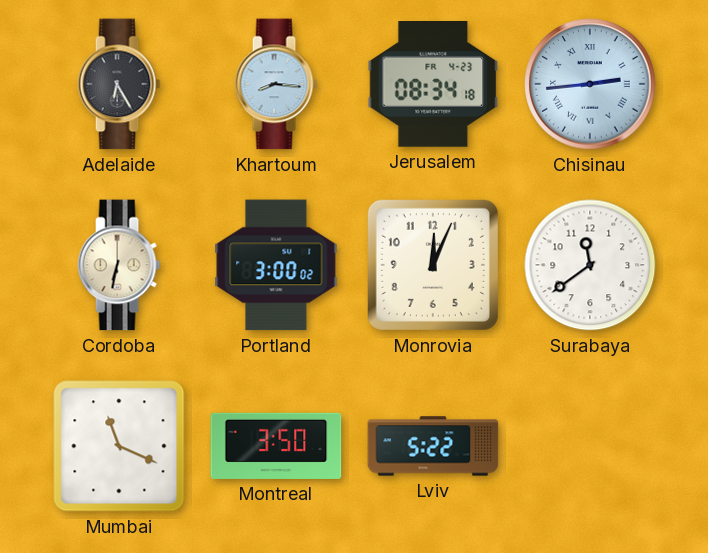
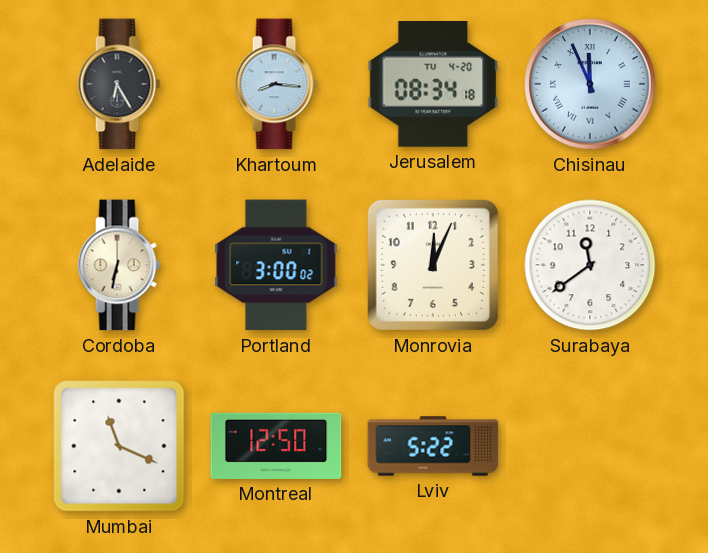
Jerusalem date: FR 4-23 -> TU 4-20 (433, 85)
Chisinau: 2:44 -> 11:56 (590, 84)
Montreal: 3:50 -> 12:50 (276, 446)
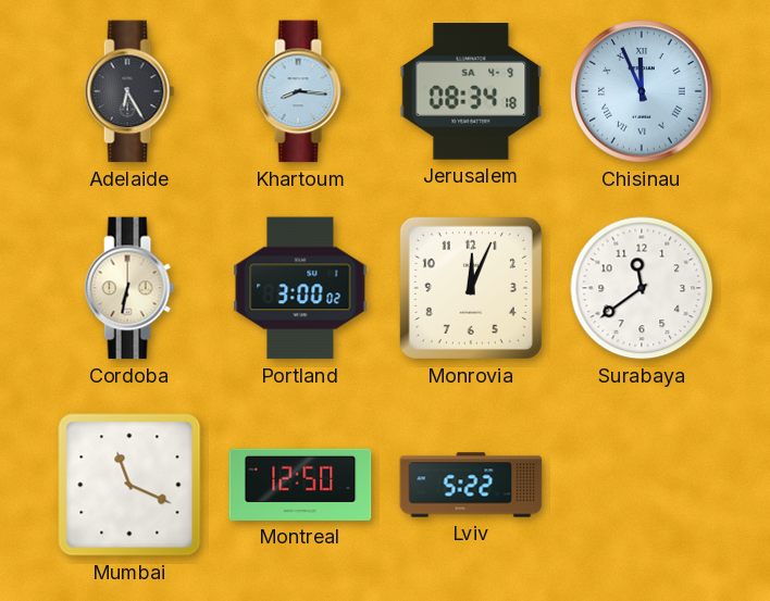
Jerusalem date: TU 4-20 -> SA 4-9 (471, 92)
